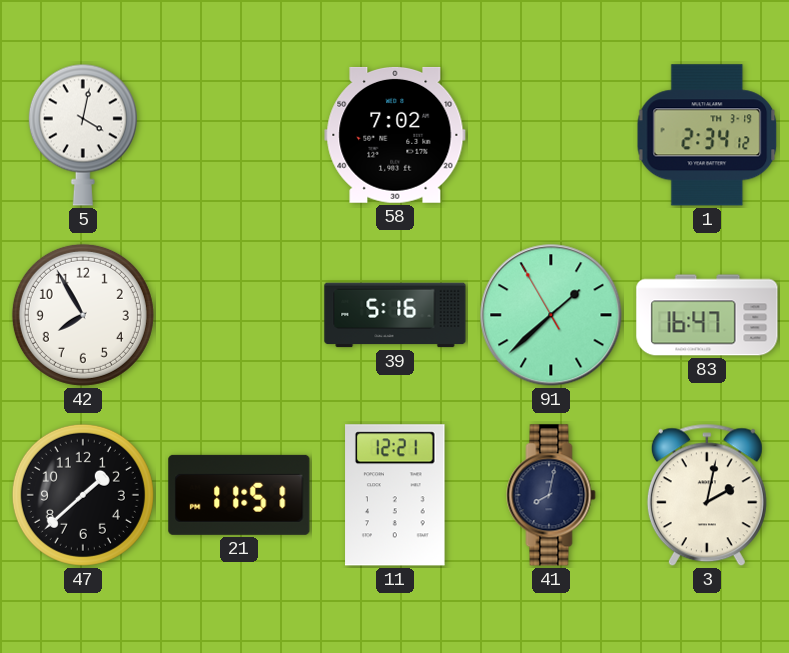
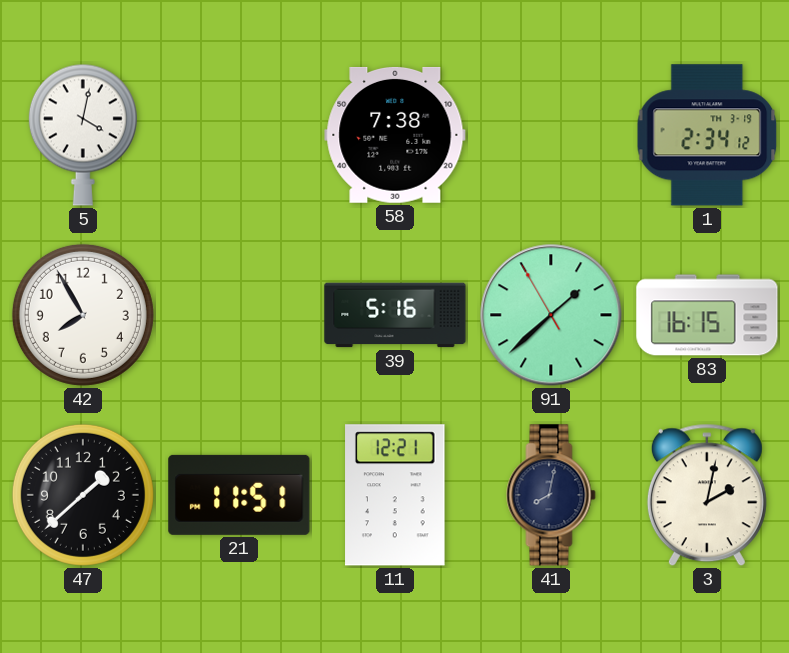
58: 7:02 -> 7:38 (395, 135)
83: 16:47 -> 16:15 (707, 315)
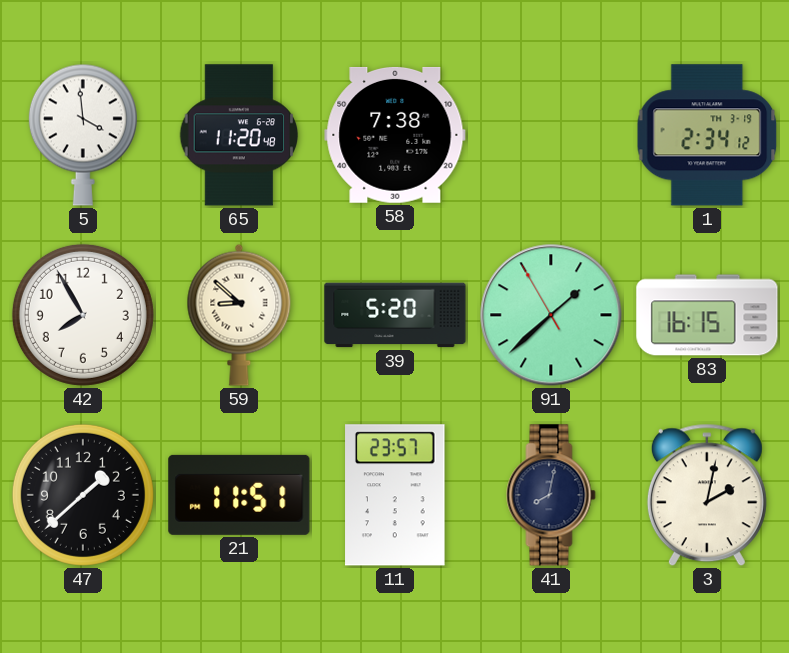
5: 4:02 -> 3:59 (83, 135)
65: none -> 11:20 (239, 135)
59: none -> 8:52 (239, 315)
39: 5:16 -> 5:20 (395, 315)
11: 12:21 -> 23:57 (395, 495)
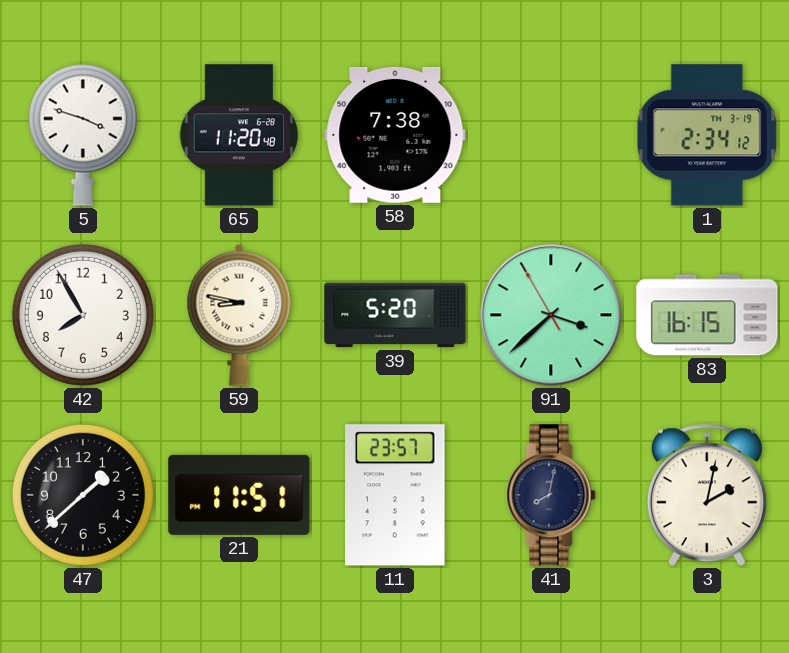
5: 3:59 -> 3:48 (83, 135)
59: 8:52 -> 8:47 (239, 315)
91: 1:37 -> 3:37 (551, 315)
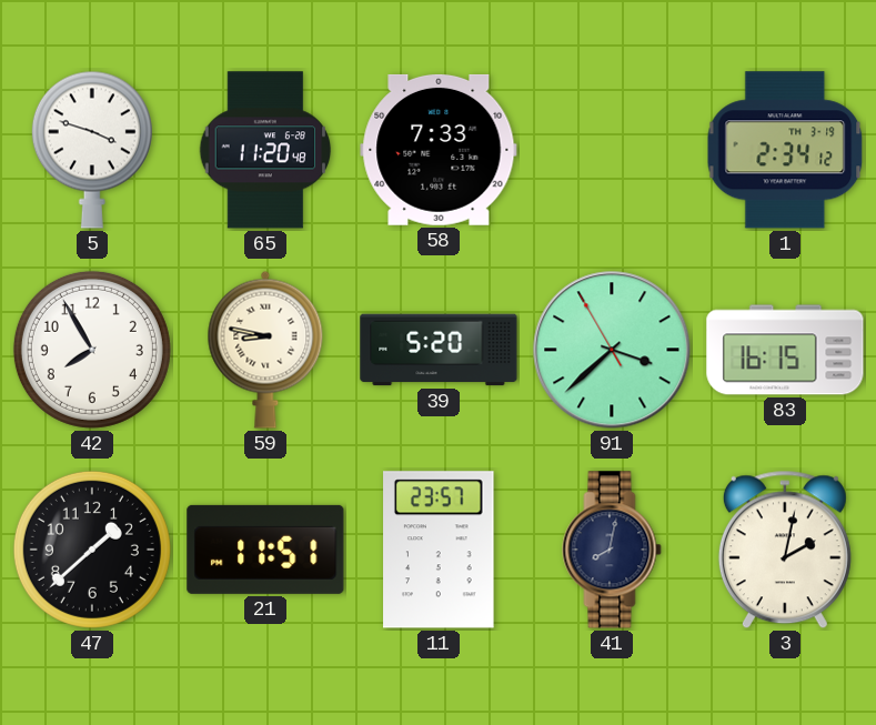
58: 7:38 -> 7:33 (439, 150)
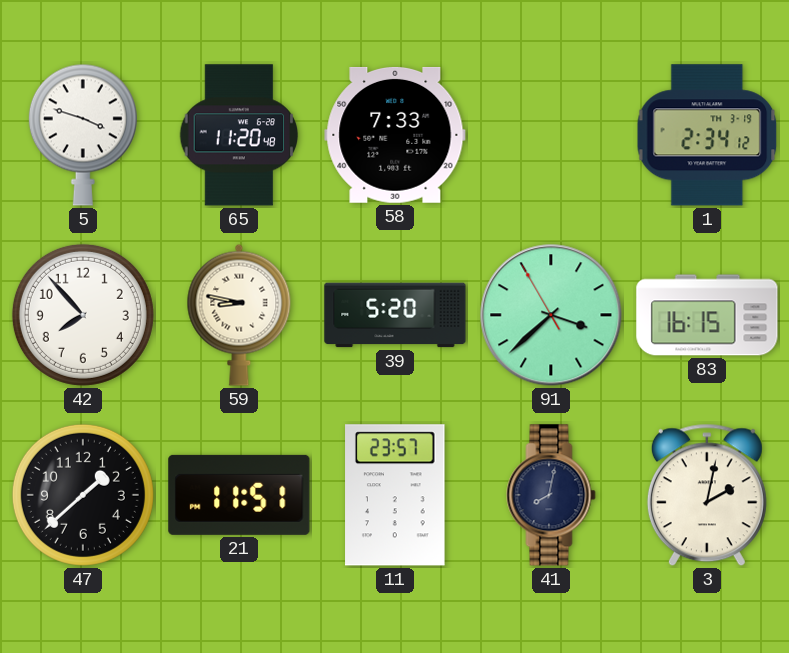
42: 7:55 -> 7:53 (83, 315)
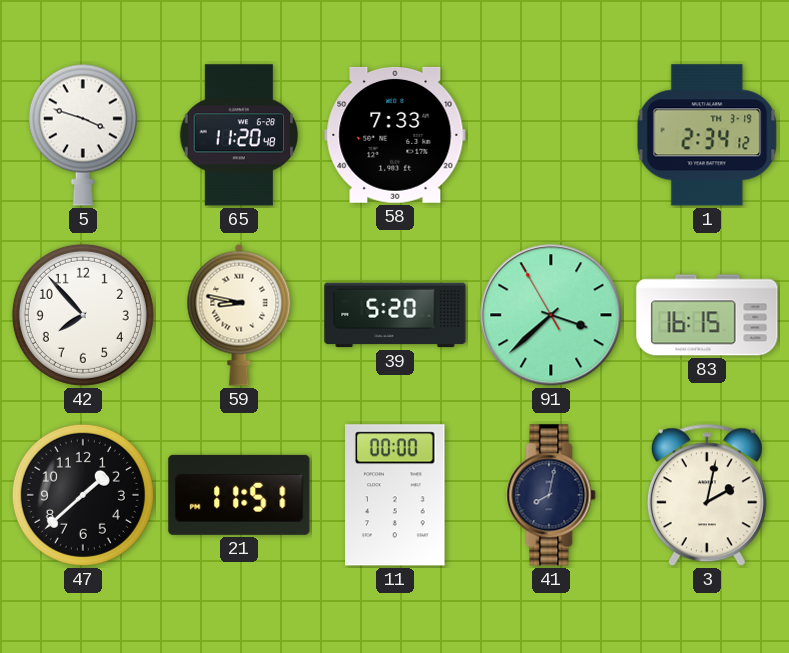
11: 23:57 -> 00:00 (395, 495)
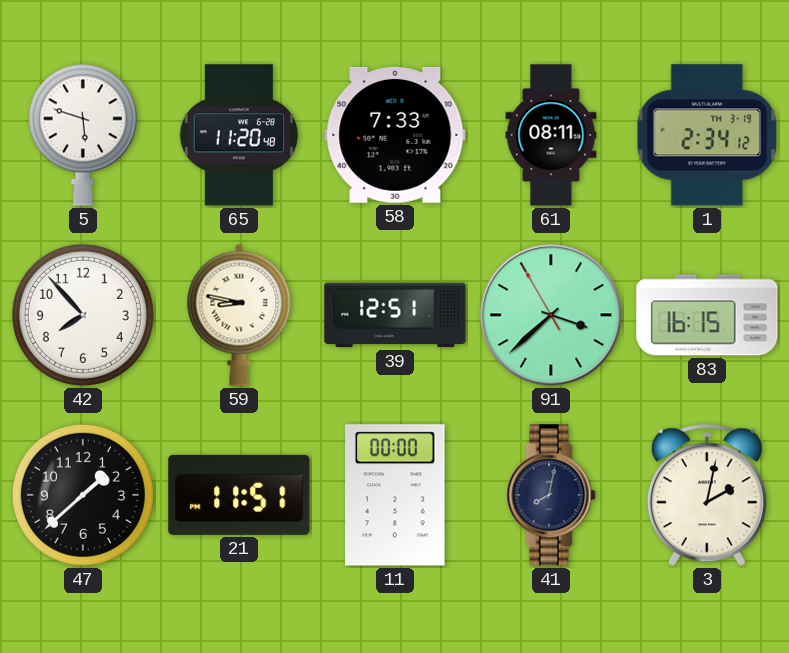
5: 3:48 -> 5:48 (83, 135)
61: none -> 08:11 (551, 135)
39: 5:20 -> 12:51 (395, 315)
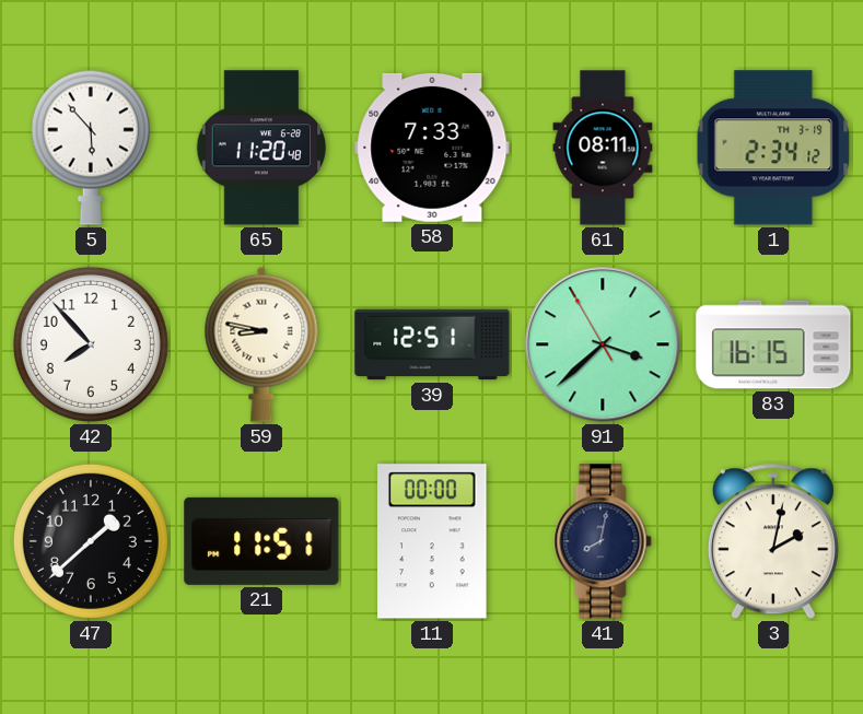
5: 5:48 -> 5:53 (91, 148)
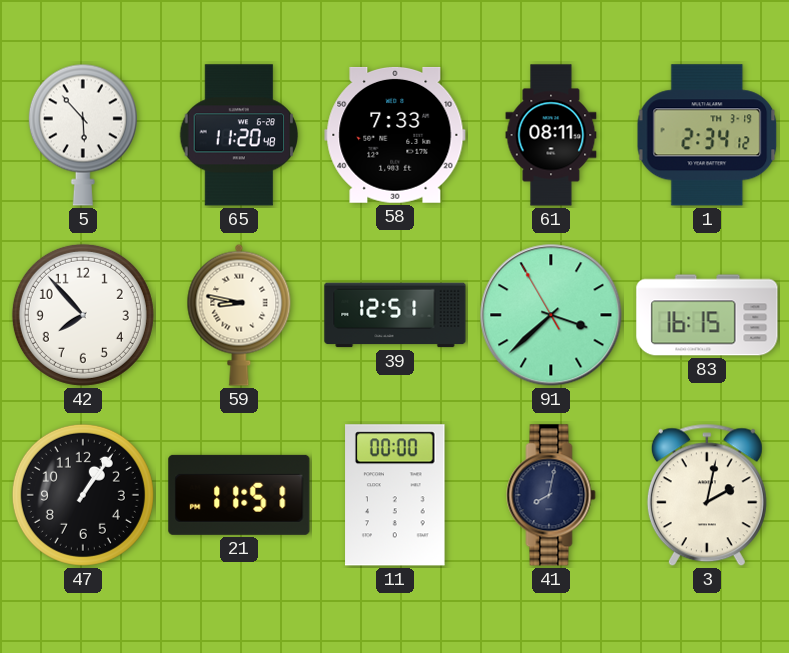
47: 1:38 -> 1:06 (83, 495)
